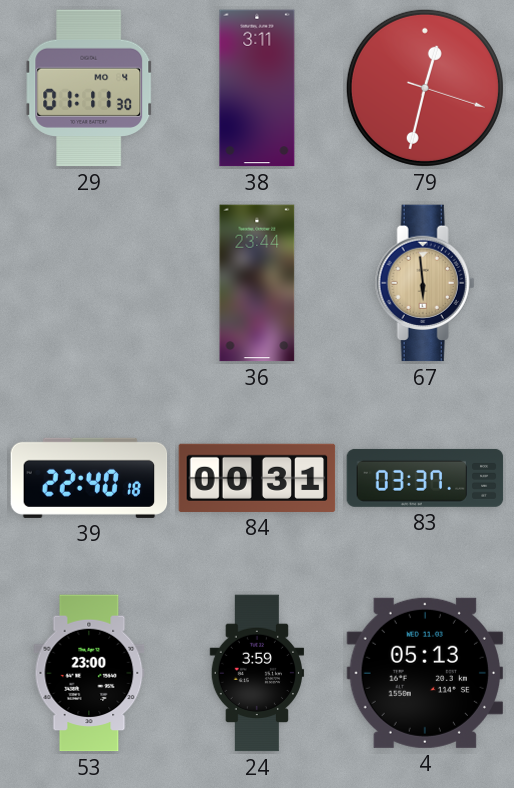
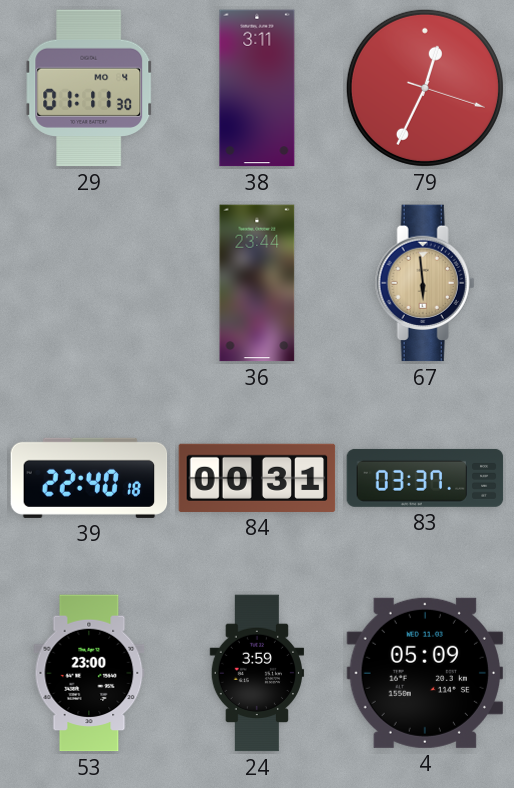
79: 12:32 -> 12:34 (425, 88)
4: 05:13 -> 05:09 (424, 673)
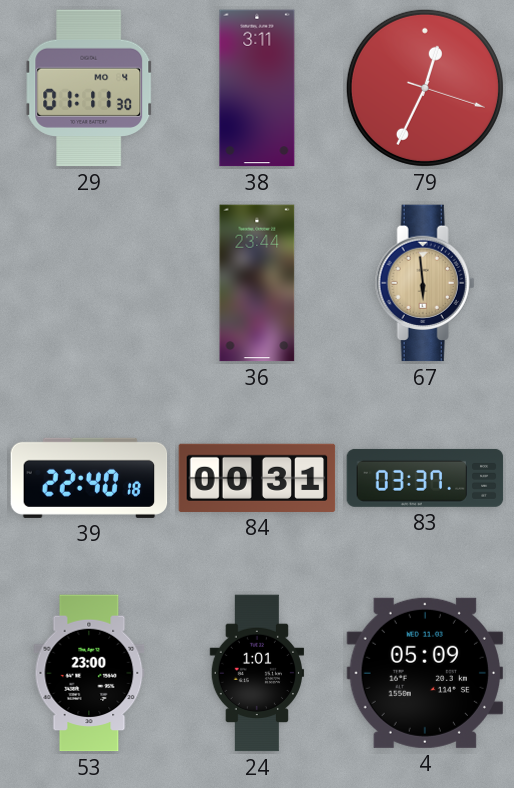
24: 3:59 -> 1:01 (257, 673)
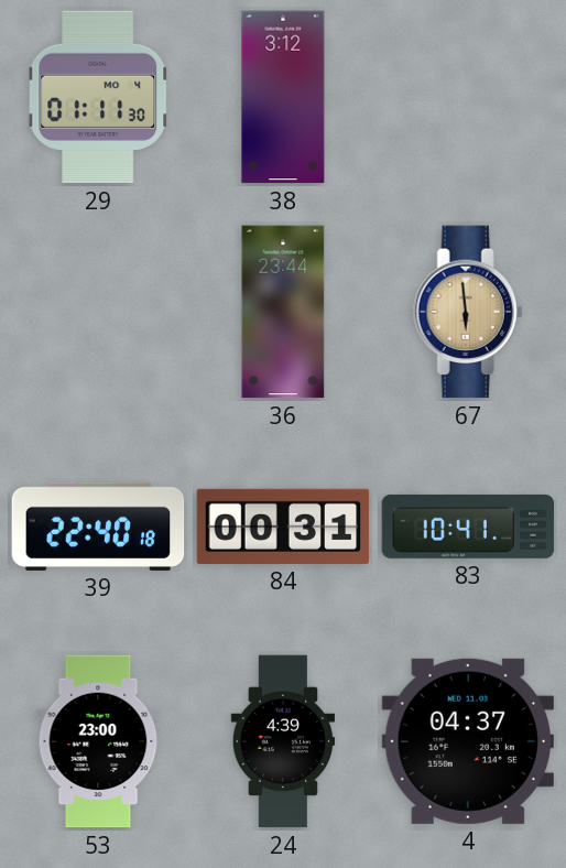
38: 3:11 -> 3:12 (283, 97)
79: 12:34 -> none (425, 88)
83: 03:37 -> 10:41 (468, 527)
24: 1:01 -> 4:39 (283, 741)
4: 05:09 -> 04:37 (467, 741)
